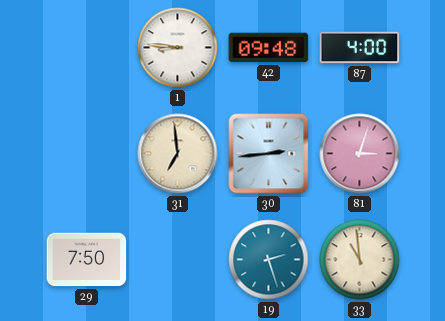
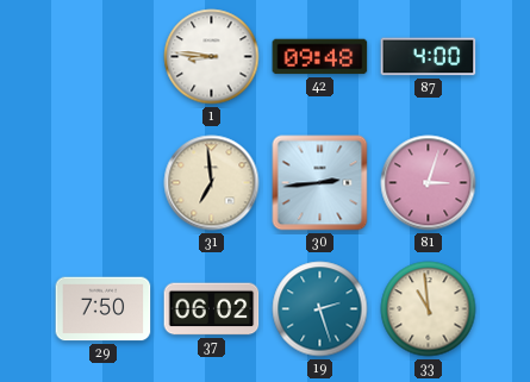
37: none -> 06:02 (212, 309)
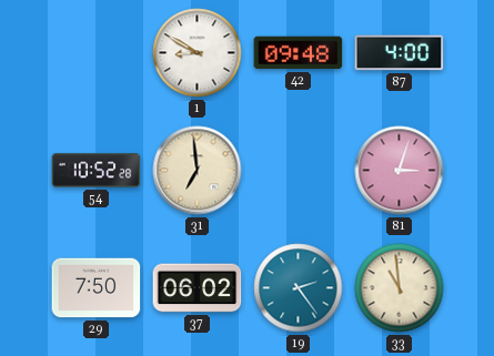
1: 8:46 -> 8:50 (198, 53)
54: none -> 10:52 (97, 171)
30: 2:44 -> none (320, 183)
19: 2:27 -> 2:24 (299, 288)
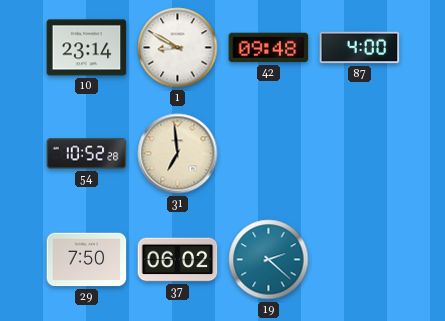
10: none -> 23:14 (87, 48)
81: 3:03 -> none (400, 171)
19: 2:24 -> 2:22 (269, 260)
33: 10:59 -> none (400, 288)
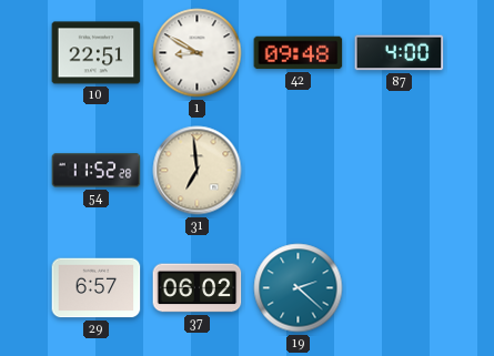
10: 23:14 -> 22:51 (97, 53)
54: 10:52 -> 11:52 (97, 171)
29: 7:50 -> 6:57 (97, 288)
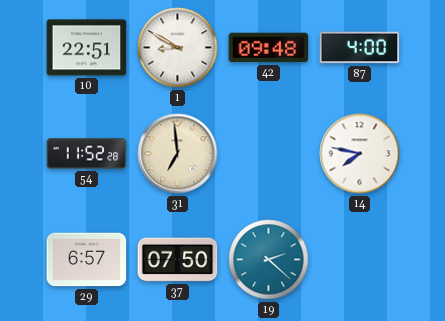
14: none -> 7:47 (360, 154)
37: 06:02 -> 07:50 (178, 260)
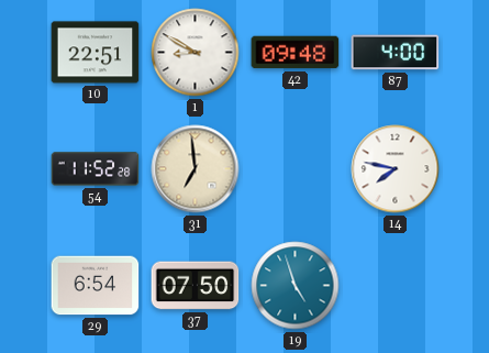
29: 6:57 -> 6:54 (96, 286)
19: 2:22 -> 4:57 (296, 286)
